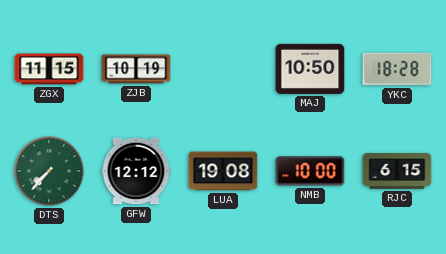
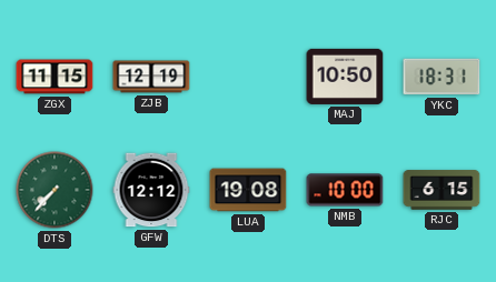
ZJB: 10:19 -> 12:19 (151, 77)
YKC: 18:28 -> 18:31 (442, 77)
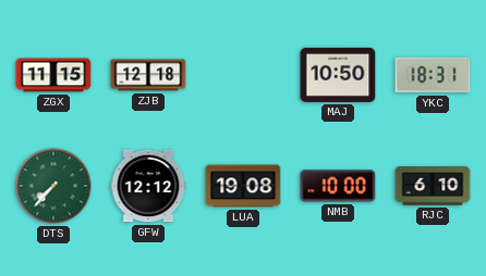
ZJB: 12:19 -> 12:18 (148, 75)
RJC: 6:15 -> 6:10 (433, 186)
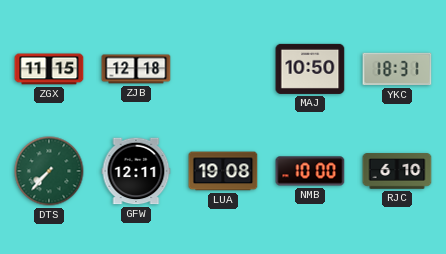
GFW: 12:12 -> 12:11 (136, 171)
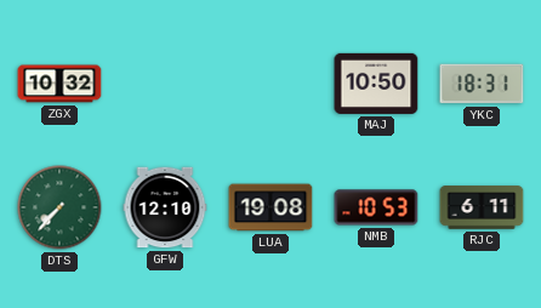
ZGX: 11:15 -> 10:32 (59, 84)
ZJB: 12:18 -> none (136, 69)
GFW: 12:11 -> 12:10 (165, 207)
NMB: 10:00 -> 10:53 (376, 207)
RJC: 6:10 -> 6:11 (482, 207)
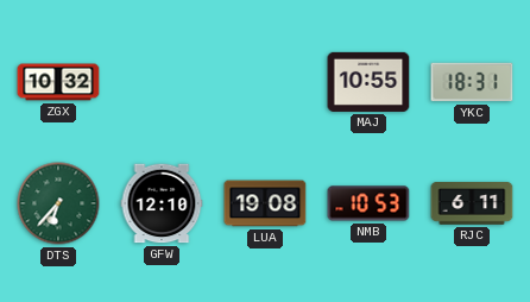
MAJ: 10:50 -> 10:55 (368, 82)
DTS: 7:37 -> 6:37 (58, 203)
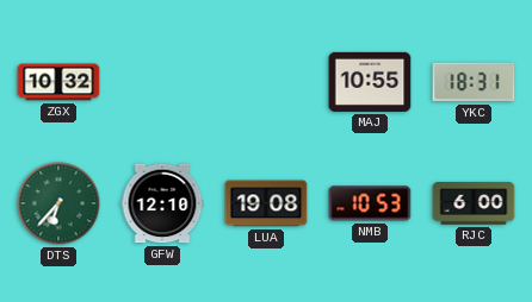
RJC: 6:11 -> 6:00 (474, 203)
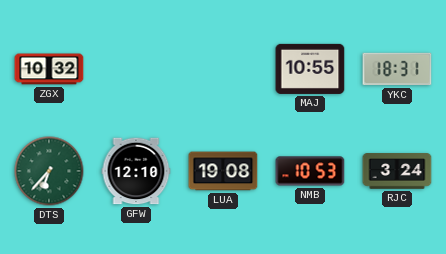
RJC: 6:00 -> 3:24 (397, 171)
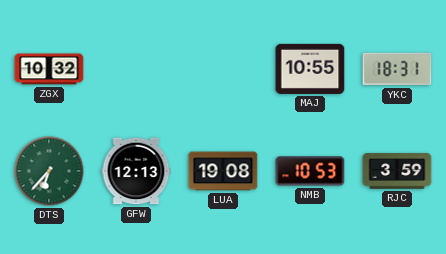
GFW: 12:10 -> 12:13 (136, 171)
RJC: 3:24 -> 3:59 (397, 171)
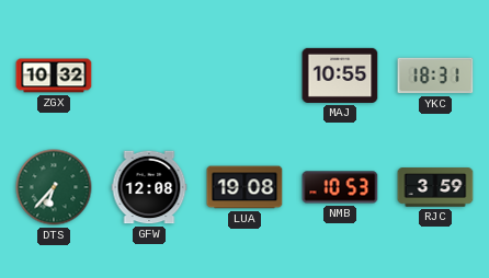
GFW: 12:13 -> 12:08 (149, 187)
